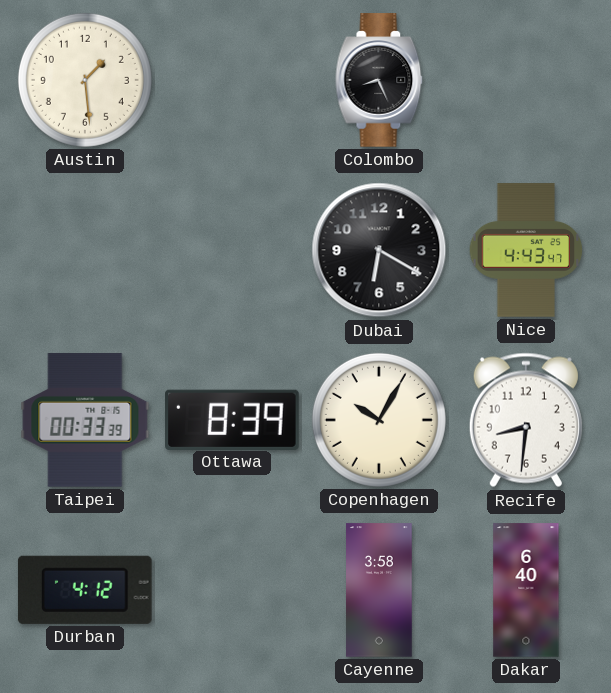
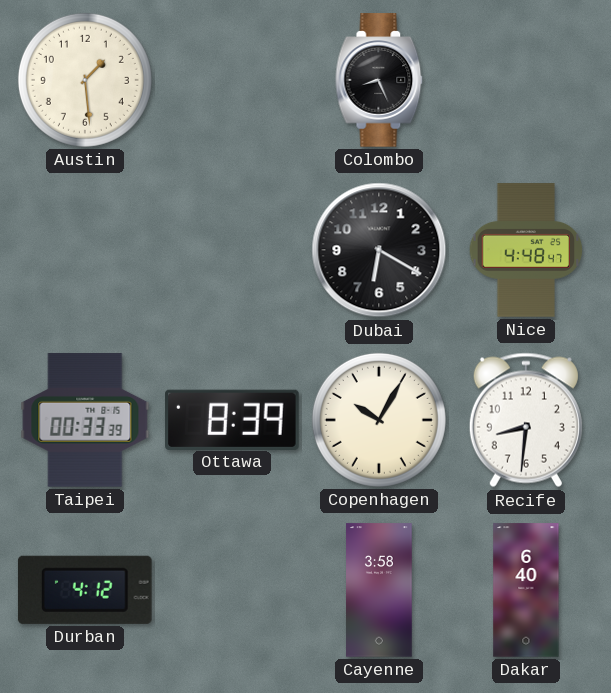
Nice: 4:43 -> 4:48 (526, 250)
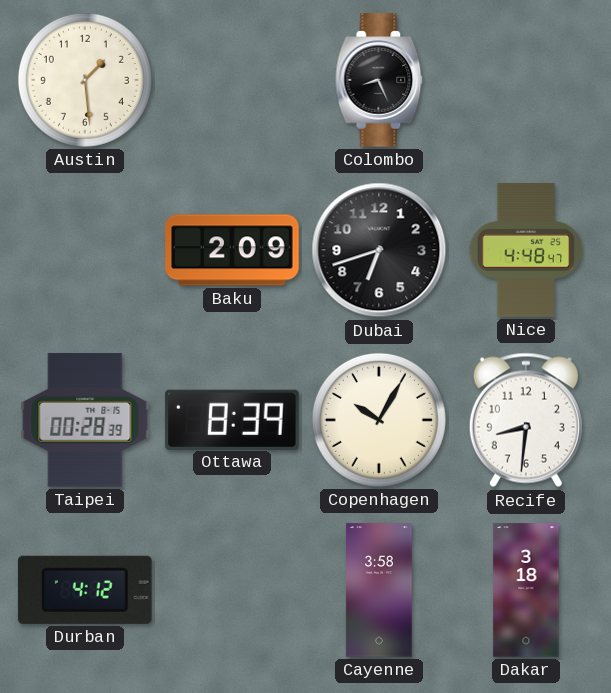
Baku: none -> 2:09 (232, 250)
Dubai: 6:20 -> 6:42 (379, 250)
Taipei: 00:33 -> 00:28 (85, 420)
Dakar: 6:40 -> 3:18 (526, 590)
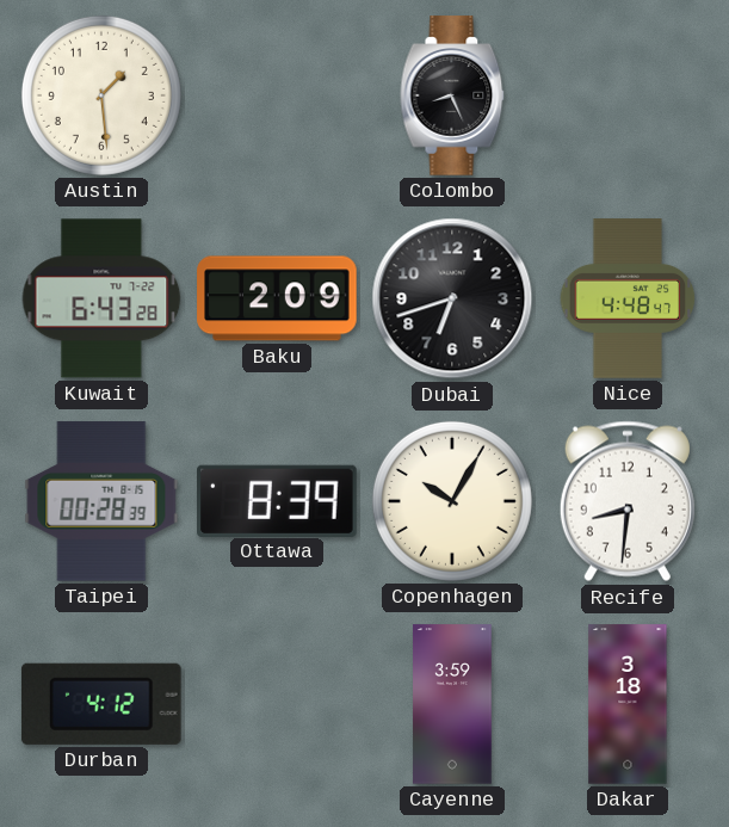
Kuwait: none -> 6:43 (101, 298)
Cayenne: 3:58 -> 3:59 (452, 704)
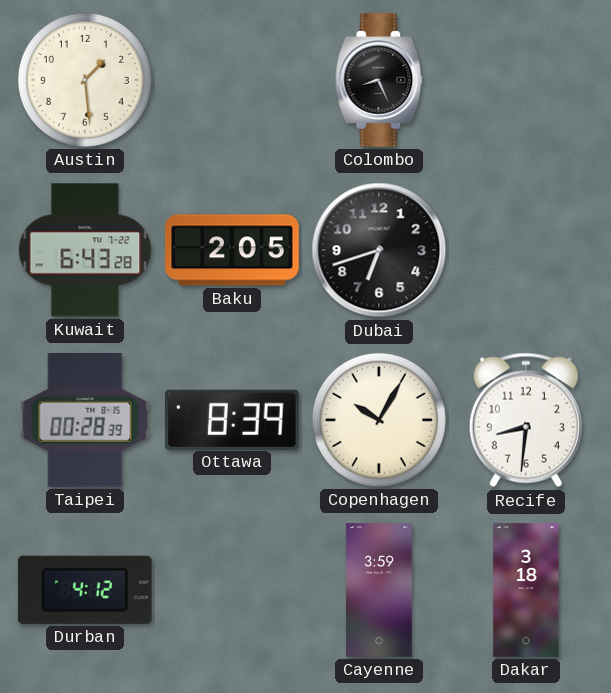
Baku: 2:09 -> 2:05 (232, 250)
Nice: 4:48 -> none (628, 298)
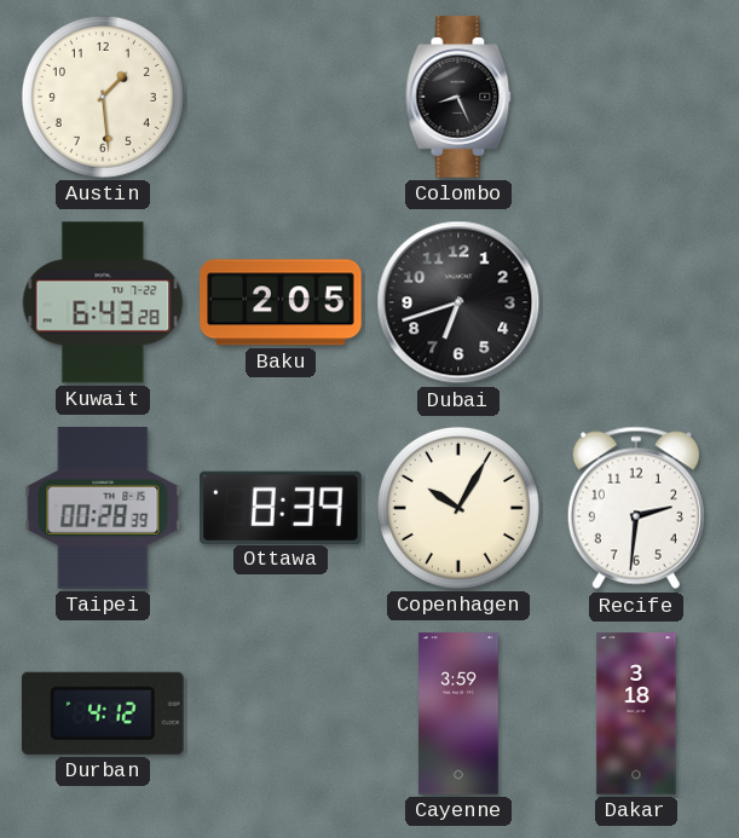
Recife: 8:31 -> 2:31 (636, 508)
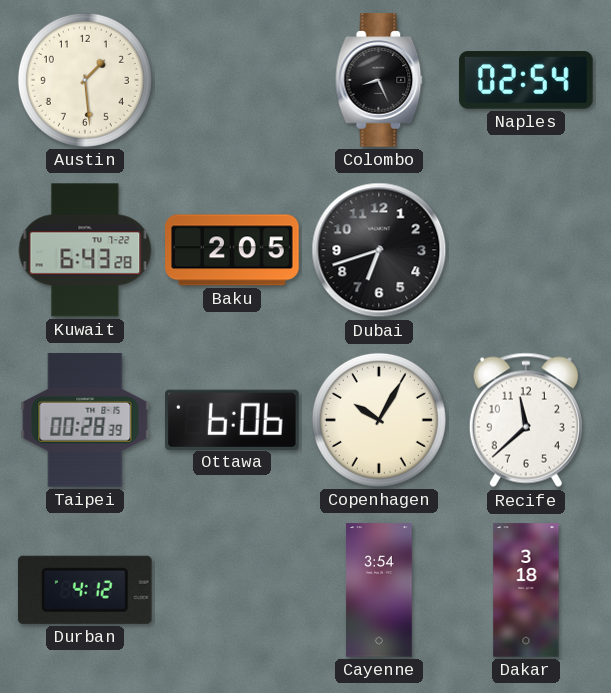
Naples: none -> 02:54 (526, 80)
Ottawa: 8:39 -> 6:06 (232, 419)
Recife: 2:31 -> 11:38 (526, 420)
Cayenne: 3:59 -> 3:54 (379, 590)
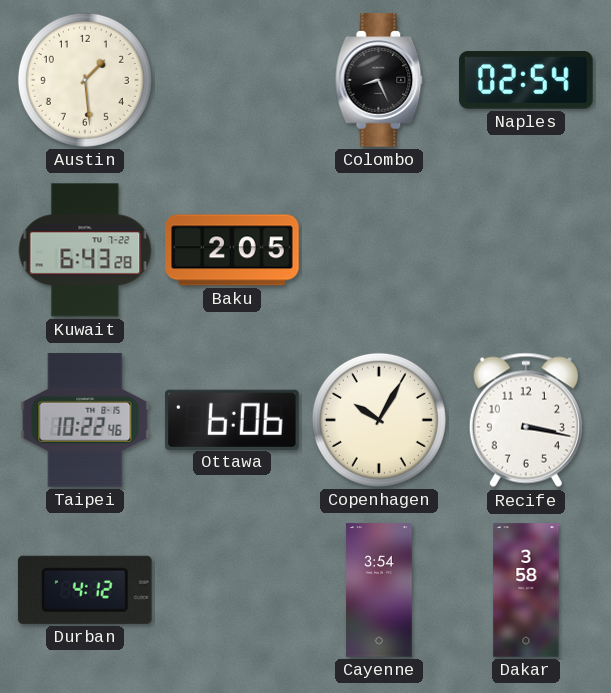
Dubai: 6:42 -> none (379, 250)
Taipei: 00:28 -> 10:22 (85, 420)
Recife: 11:38 -> 3:17 (526, 420)
Dakar: 3:18 -> 3:58 (526, 590)
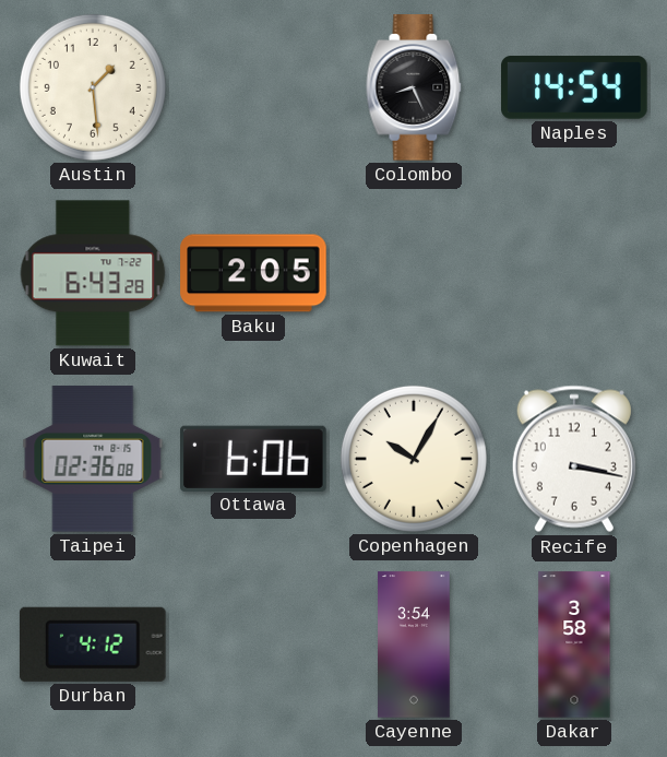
Naples: 02:54 -> 14:54 (574, 87)
Taipei: 10:22 -> 02:36 (93, 459)
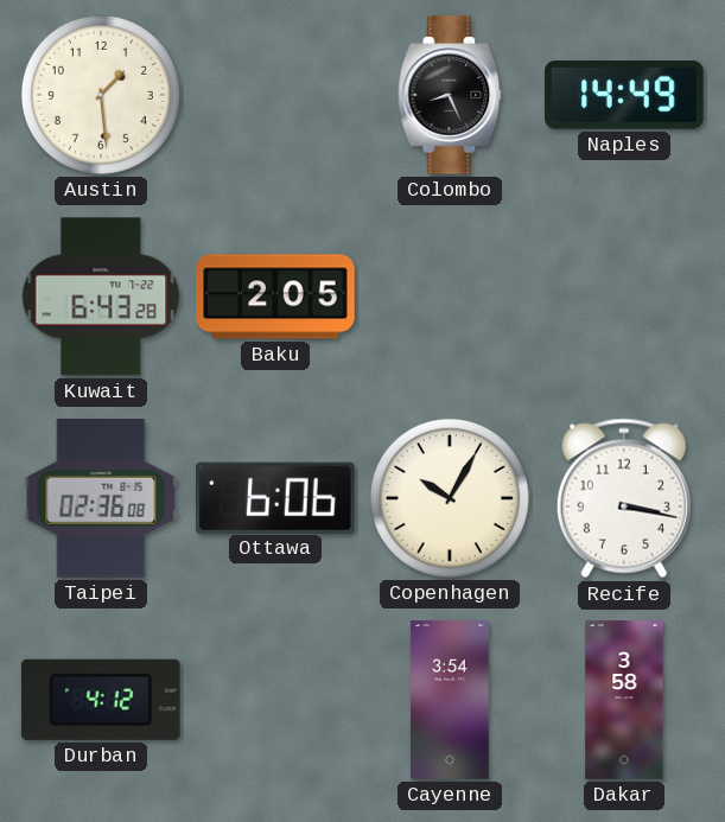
Naples: 14:54 -> 14:49 (624, 95)
